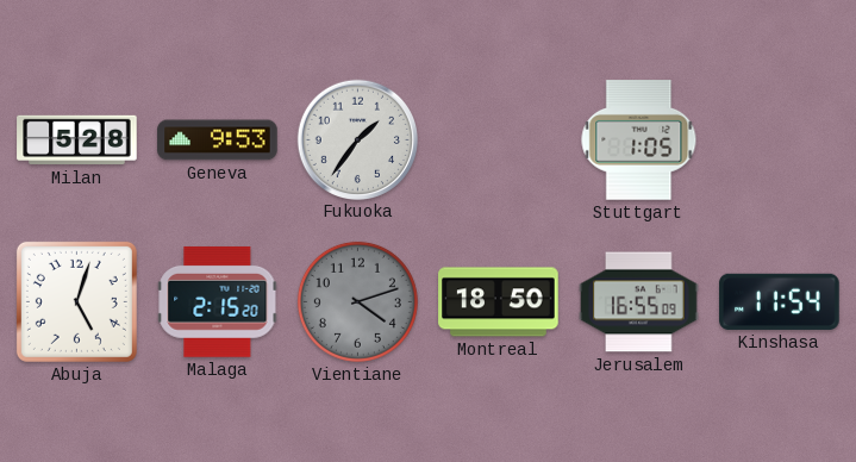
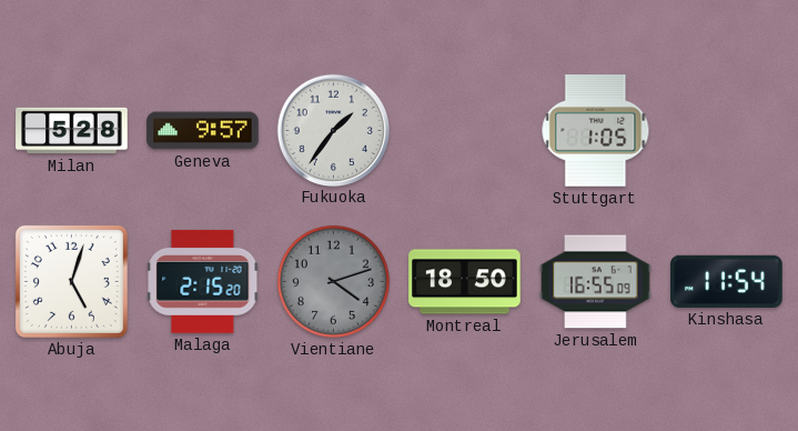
Geneva: 9:53 -> 9:57 (203, 131)
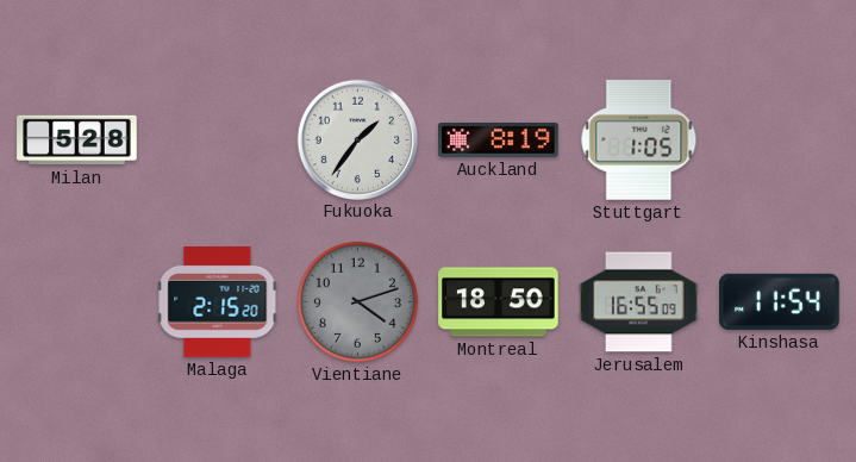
Geneva: 9:57 -> none (203, 131)
Auckland: none -> 8:19 (499, 139)
Abuja: 5:03 -> none (71, 281)
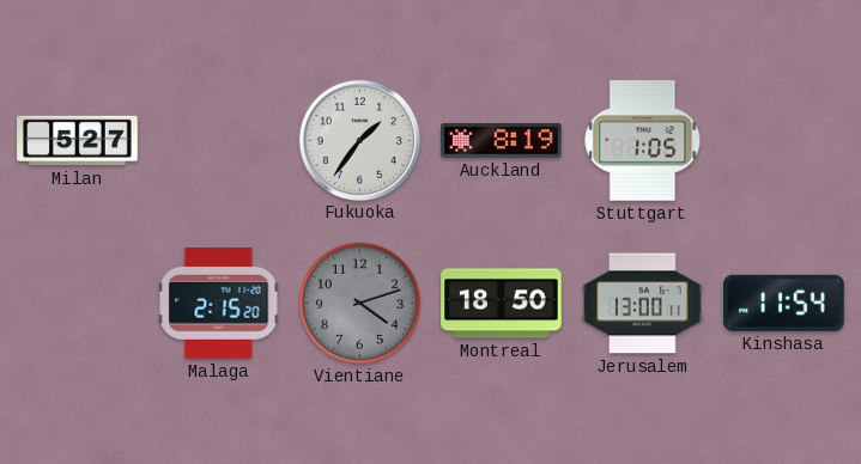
Milan: 5:28 -> 5:27 (78, 141)
Jerusalem: 16:55 -> 13:00 (643, 304)
